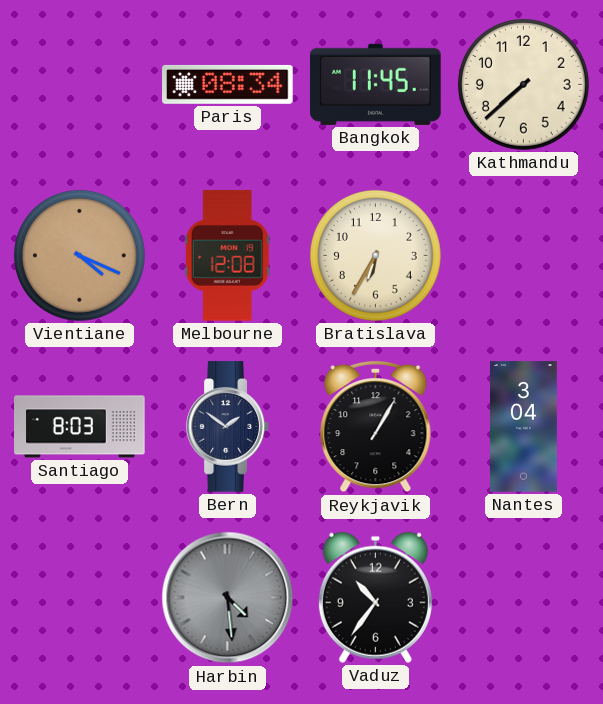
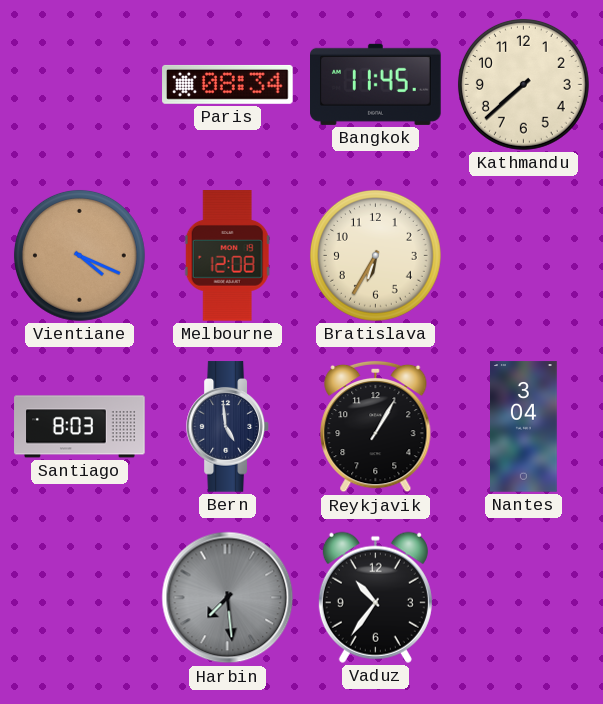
Bern: 1:51 -> 4:59 (228, 427)
Harbin: 4:29 -> 7:29 (228, 598)
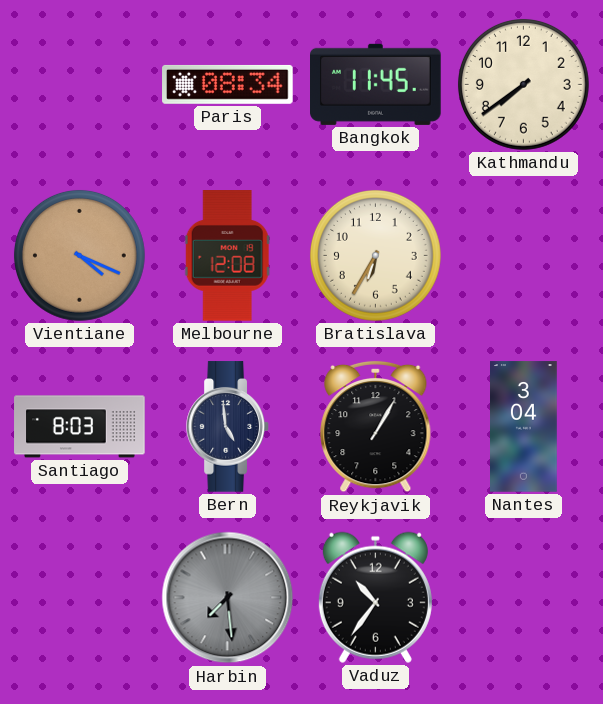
Kathmandu: 7:38 -> 7:39 (523, 84)
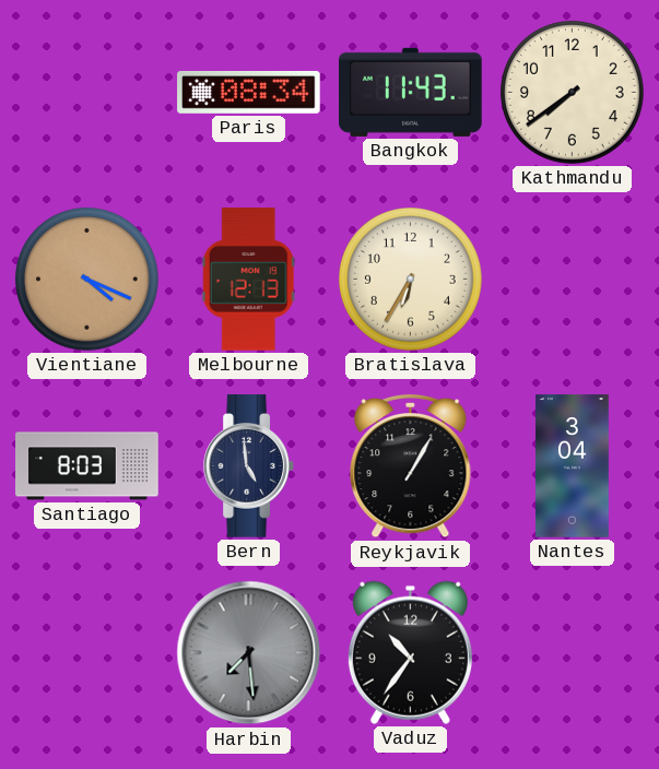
Bangkok: 11:45 -> 11:43 (411, 92)
Melbourne: 12:08 -> 12:13 (248, 280)
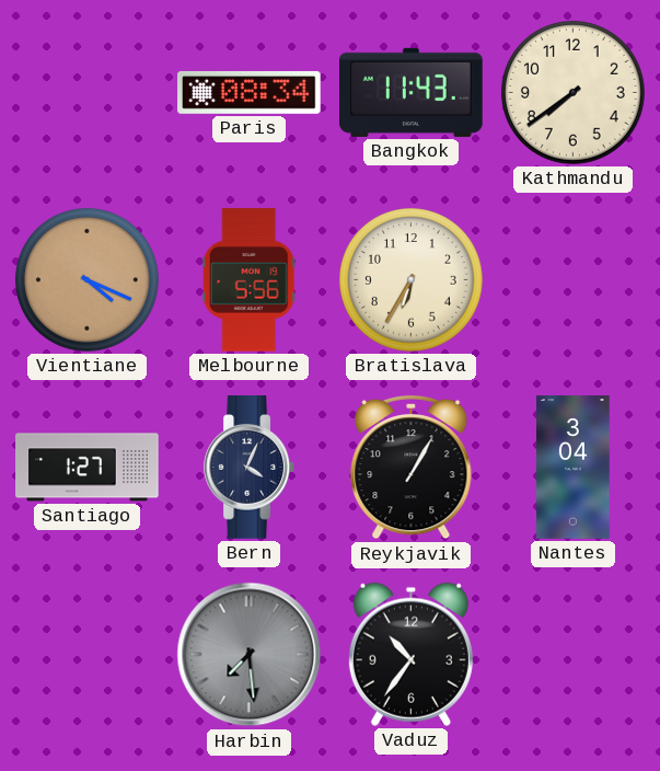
Melbourne: 12:13 -> 5:56 (248, 280)
Santiago: 8:03 -> 1:27 (88, 468)
Bern: 4:59 -> 4:04 (250, 468)
